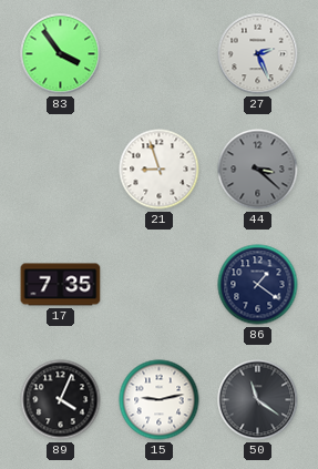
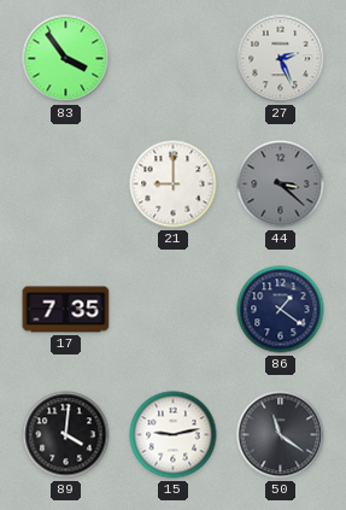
21: 8:57 -> 9:00 (174, 184)
89: 4:04 -> 4:01 (66, 435)
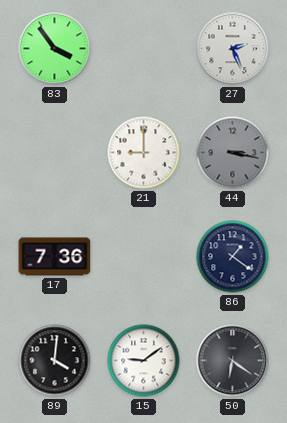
44: 3:22 -> 3:17 (233, 153)
17: 7:35 -> 7:36 (55, 257)
15: 9:13 -> 9:09 (144, 361)
50: 11:21 -> 6:21 (233, 361)
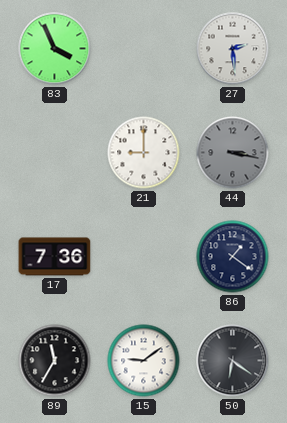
83: 3:54 -> 3:56 (55, 49)
27: 2:26 -> 2:29 (233, 49)
89: 4:01 -> 11:35 (55, 361)
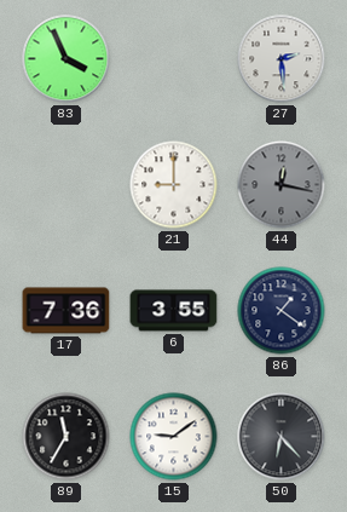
44: 3:17 -> 12:17 (282, 185)
6: none -> 3:55 (174, 311)
50: 6:21 -> 6:23 (282, 437)
